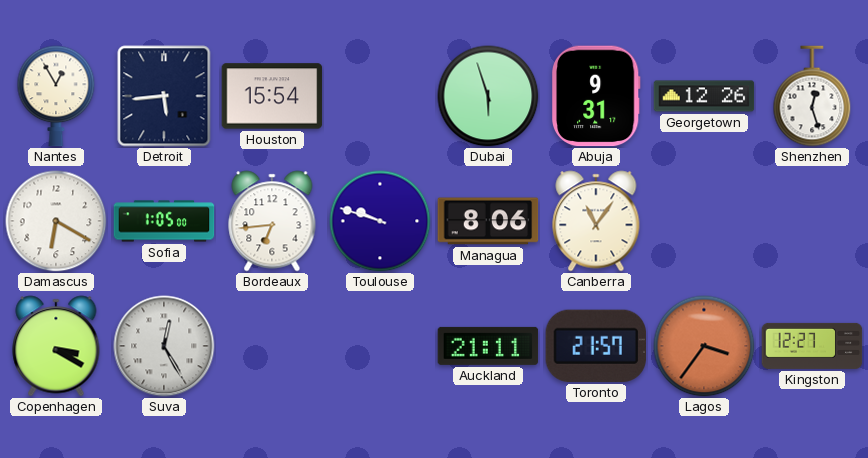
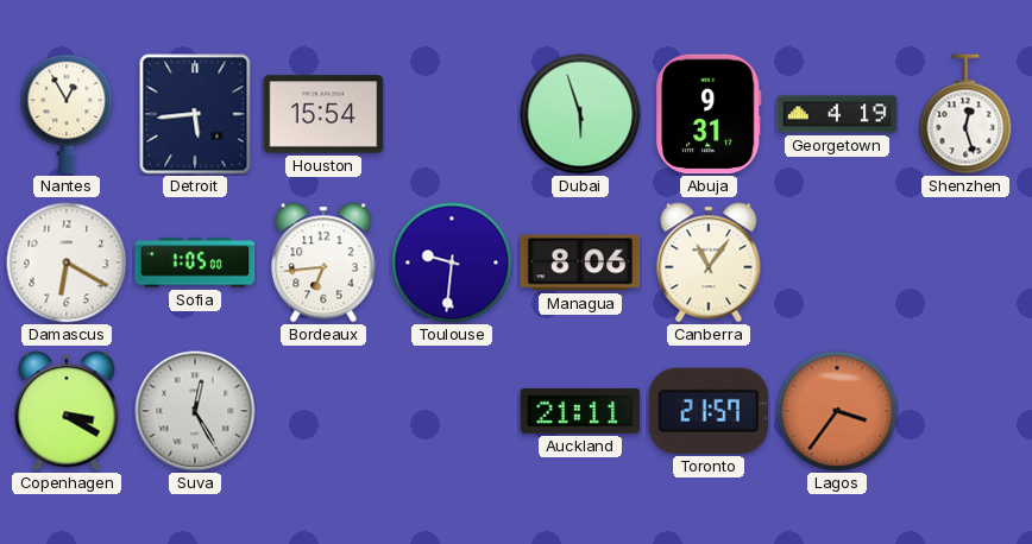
Georgetown: 12:26 -> 4:19 (837, 114)
Toulouse: 9:48 -> 9:31 (452, 262)
Kingston: 12:27 -> none (812, 346)
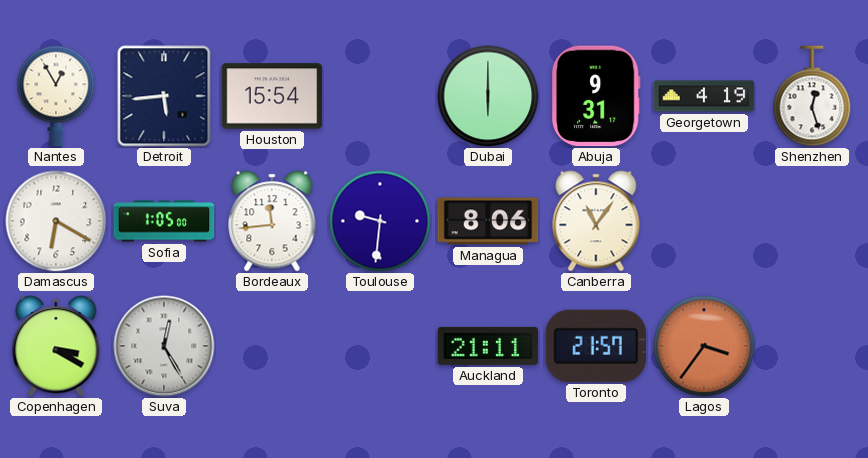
Dubai: 5:57 -> 6:00 (488, 96)
Bordeaux: 6:44 -> 11:44 (272, 221)
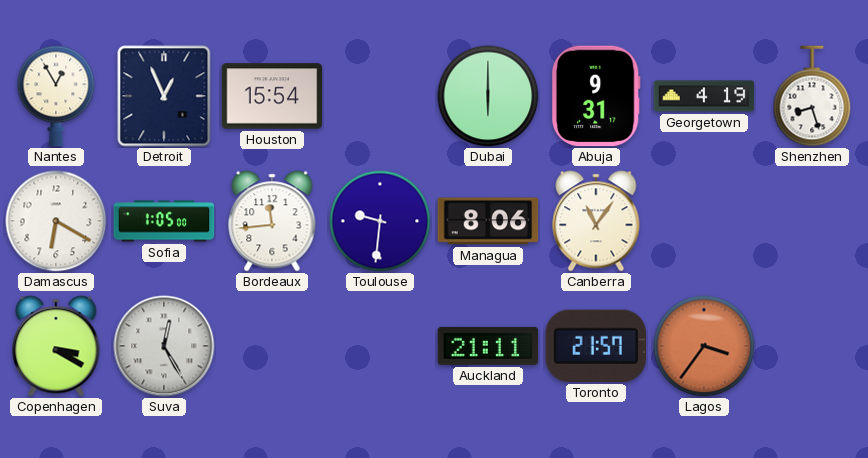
Detroit: 5:44 -> 12:56 (164, 96)
Shenzhen: 12:27 -> 8:27 (812, 96)
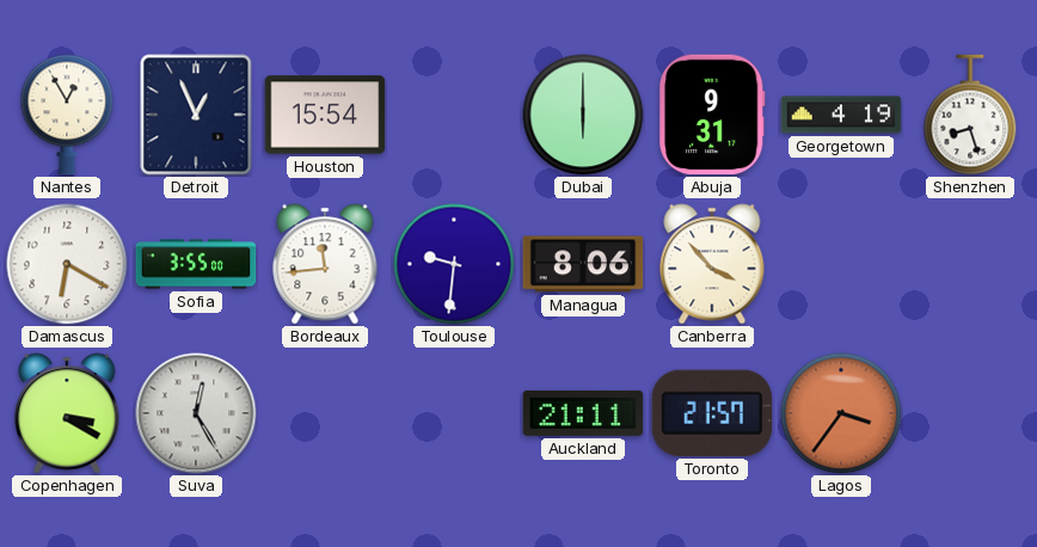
Sofia: 1:05 -> 3:55 (196, 264)
Canberra: 11:06 -> 3:53 (712, 264)
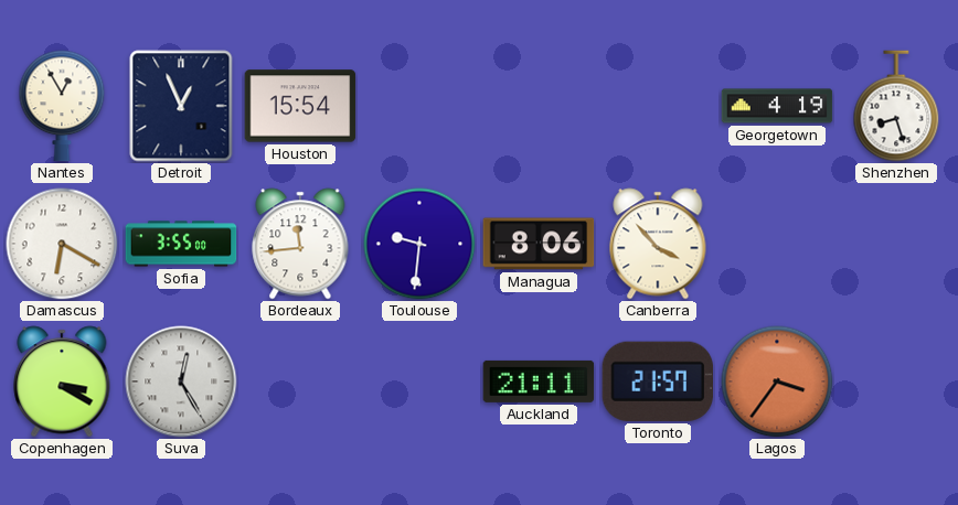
Dubai: 6:00 -> none (583, 115)
Abuja: 9:31 -> none (712, 115)
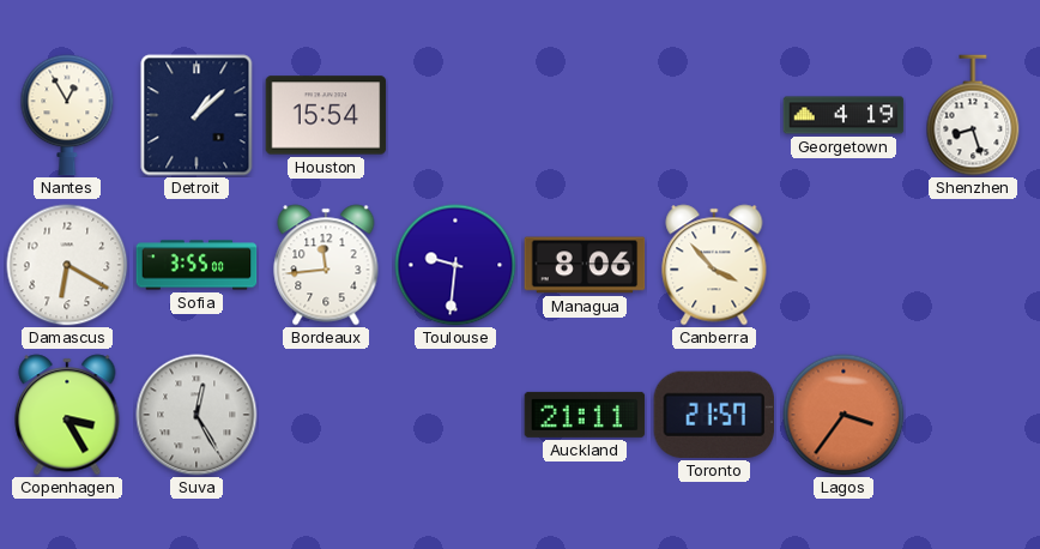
Detroit: 12:56 -> 1:08 (196, 115)
Copenhagen: 3:20 -> 3:25 (67, 415)
